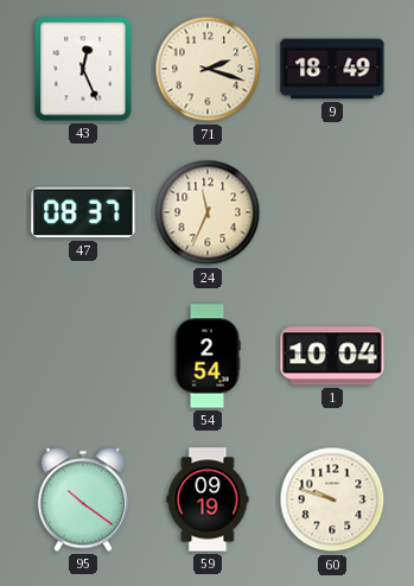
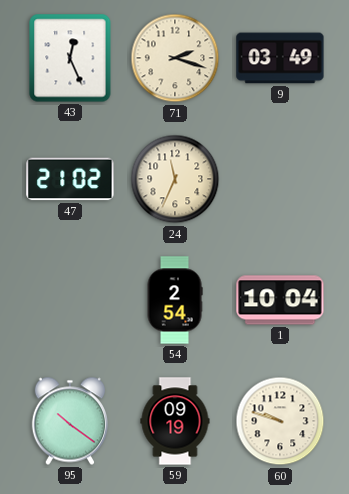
9: 18:49 -> 03:49 (280, 58)
47: 08:37 -> 21:02 (70, 179)
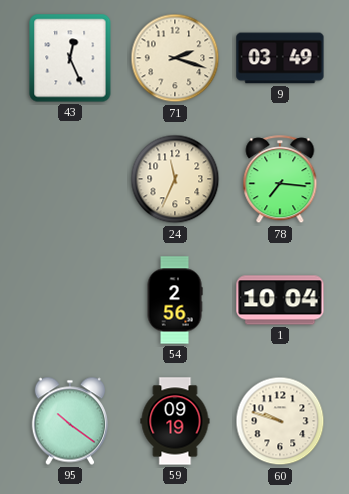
47: 21:02 -> none (70, 179)
78: none -> 7:16 (280, 180)
54: 2:54 -> 2:56 (175, 300)
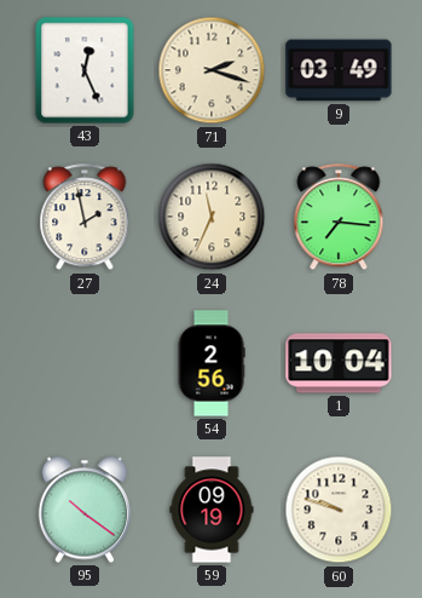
27: none -> 1:58 (85, 218)
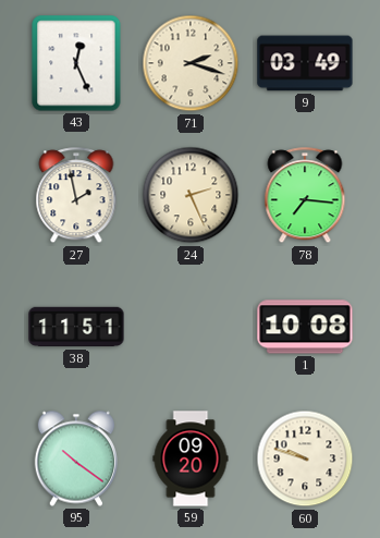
24: 11:34 -> 2:26 (191, 195)
38: none -> 11:51 (76, 327)
54: 2:56 -> none (212, 363)
1: 10:04 -> 10:08 (305, 327)
59: 09:19 -> 09:20 (191, 458)
